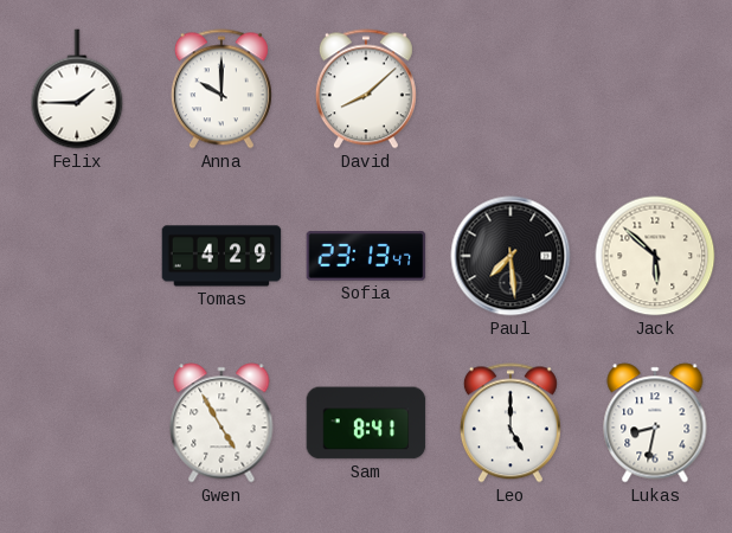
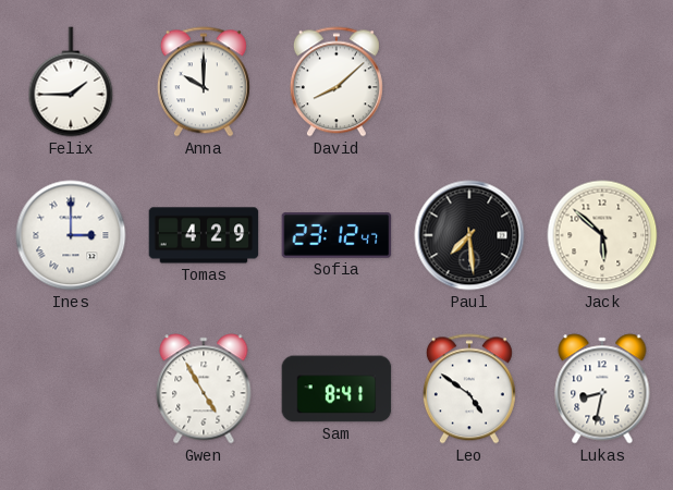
Ines: none -> 3:00 (71, 235)
Sofia: 23:13 -> 23:12 (337, 235)
Leo: 5:00 -> 4:51 (469, 389)
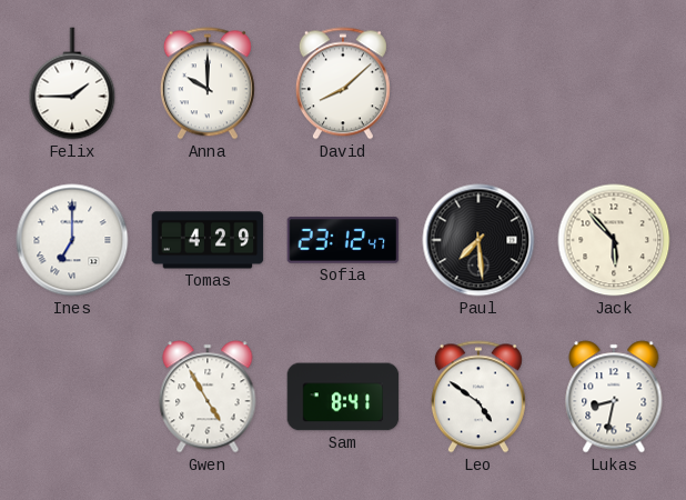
Ines: 3:00 -> 7:00 (72, 240)
Jack: 5:52 -> 5:53 (614, 240)
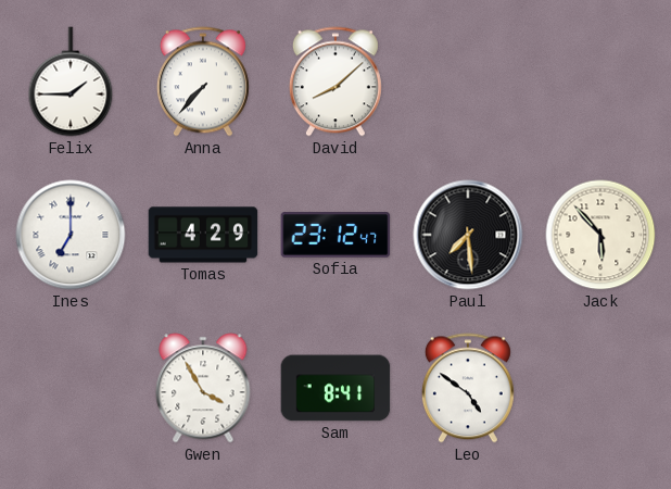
Anna: 10:00 -> 7:37 (203, 81)
Gwen: 4:55 -> 3:55 (203, 388)
Lukas: 8:32 -> none (614, 397)
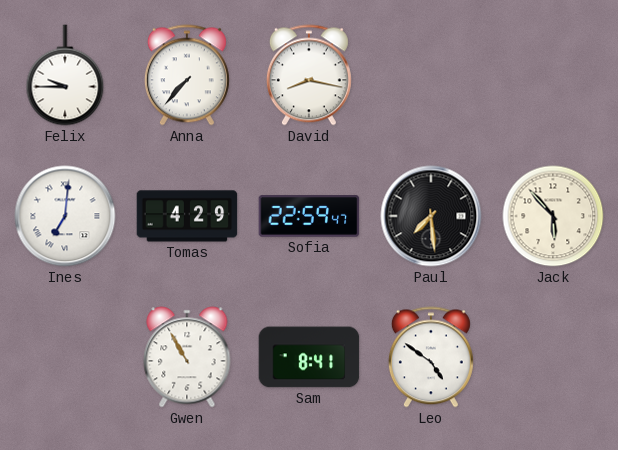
Felix: 1:45 -> 9:45 (65, 75)
David: 8:08 -> 8:17 (309, 75)
Ines: 7:00 -> 7:01 (65, 216)
Sofia: 23:12 -> 22:59 (309, 216)
Gwen: 3:55 -> 10:55 (187, 357)
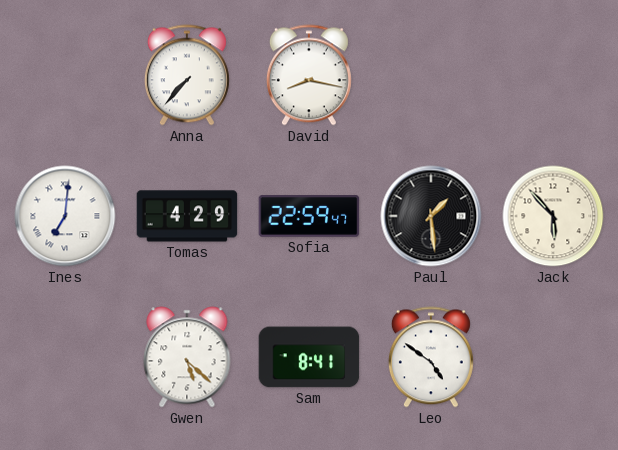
Felix: 9:45 -> none (65, 75)
Paul: 7:29 -> 1:29 (431, 216)
Gwen: 10:55 -> 5:22 (187, 357)
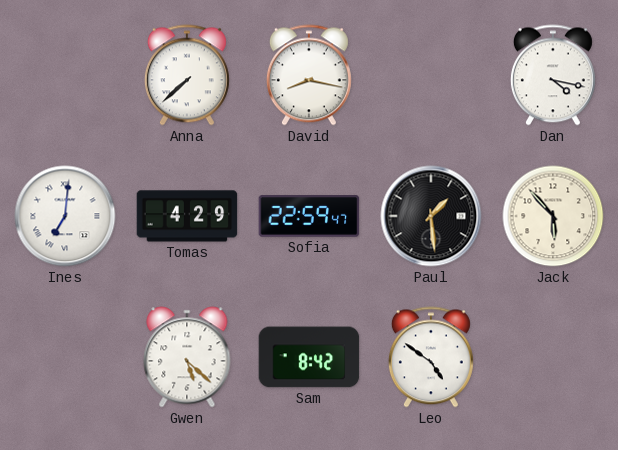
Anna: 7:37 -> 7:38 (187, 75)
Dan: none -> 4:17 (553, 75)
Sam: 8:41 -> 8:42 (309, 357)
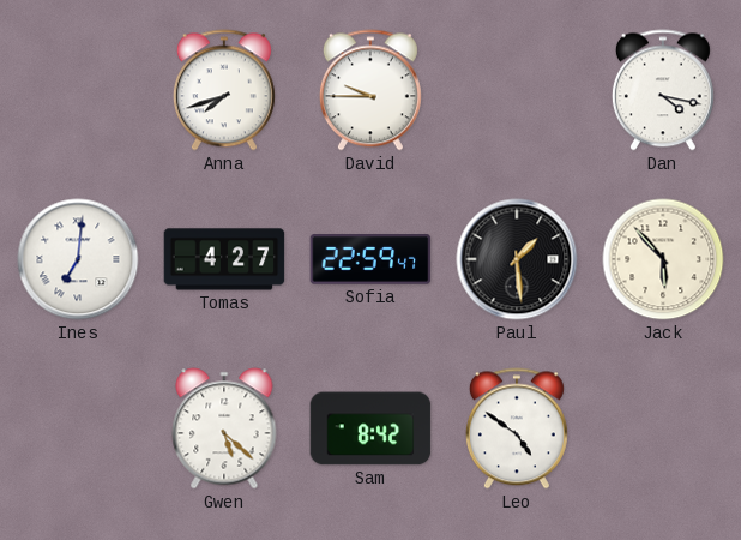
Anna: 7:38 -> 7:42 (224, 90)
David: 8:17 -> 9:45 (370, 90)
Tomas: 4:29 -> 4:27 (224, 259)
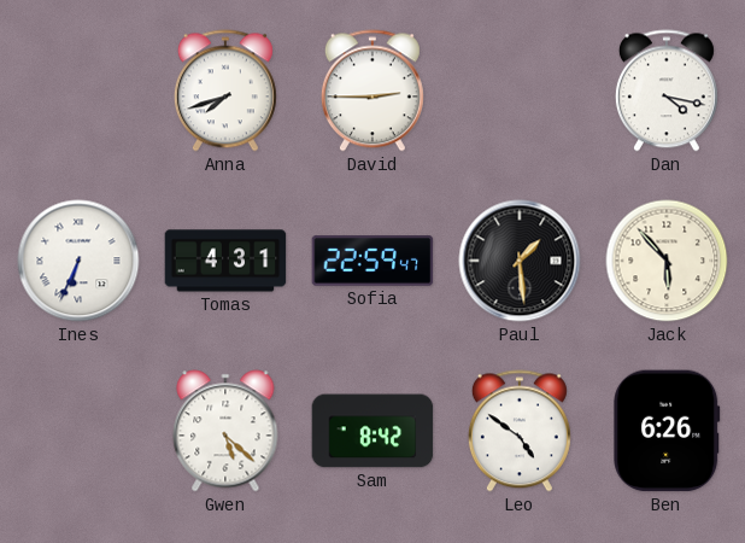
David: 9:45 -> 2:45 (372, 91)
Ines: 7:01 -> 6:34 (78, 261)
Tomas: 4:27 -> 4:31 (225, 261)
Ben: none -> 6:26 (667, 431)
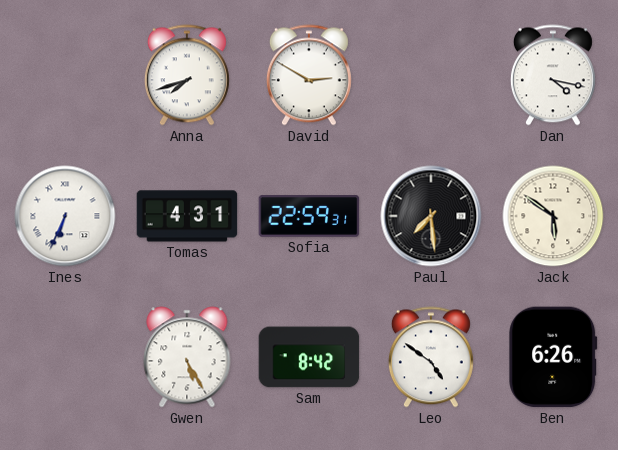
David: 2:45 -> 2:50 (309, 75)
Sofia: 22:59:47 -> 22:59:31 (309, 216)
Paul: 1:29 -> 7:29 (431, 216)
Jack: 5:53 -> 5:51 (553, 216)
Gwen: 5:22 -> 5:25 (187, 357)
